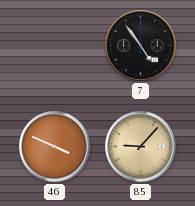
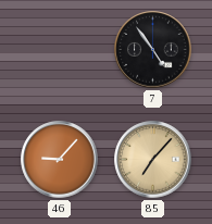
46: 3:49 -> 9:07 (60, 160)
85: 9:07 -> 7:07 (153, 160)
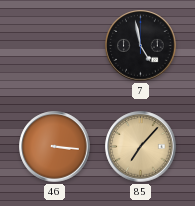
7: 4:54 -> 4:58 (141, 46)
46: 9:07 -> 3:16 (55, 147)
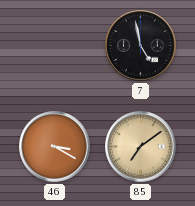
46: 3:16 -> 3:20 (55, 147)
85: 7:07 -> 7:09 (141, 147)
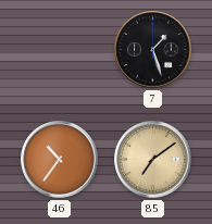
7: 4:58 -> 1:27 (153, 50)
46: 3:20 -> 10:36 (60, 160)
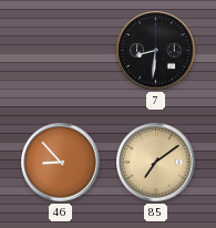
7: 1:27 -> 8:31 (156, 51)
46: 10:36 -> 8:53 (61, 163)
